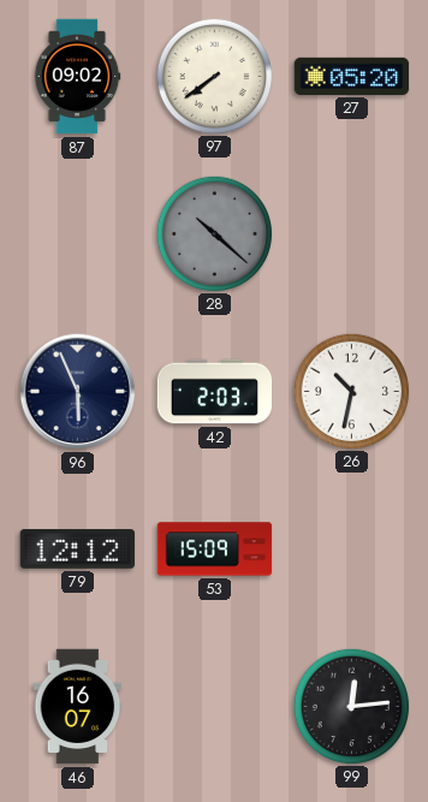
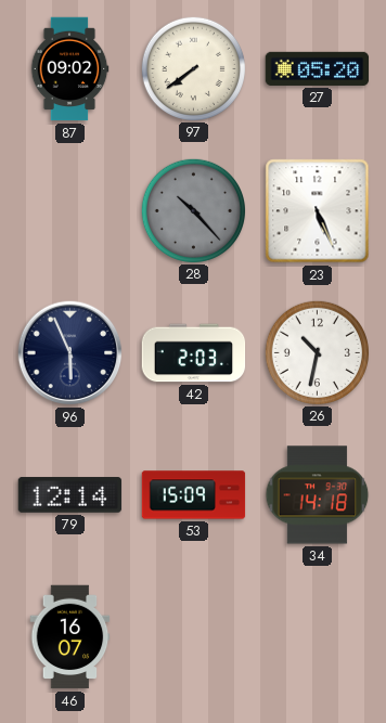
28: 10:22 -> 10:23 (193, 210)
23: none -> 5:26 (318, 211)
79: 12:12 -> 12:14 (70, 495)
34: none -> 14:18 (318, 495)
99: 12:14 -> none (351, 706)
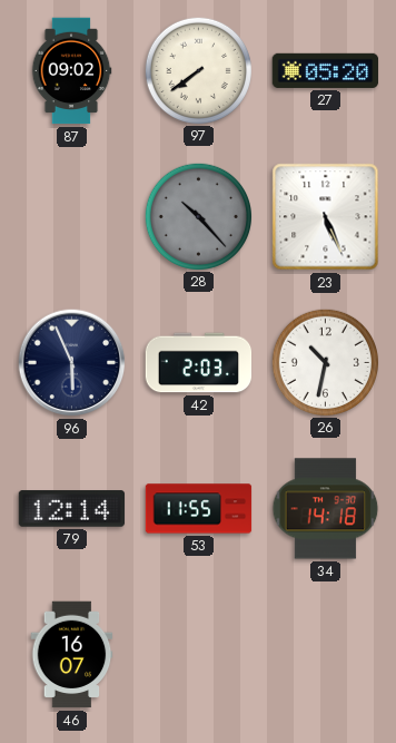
53: 15:09 -> 11:55 (199, 509)
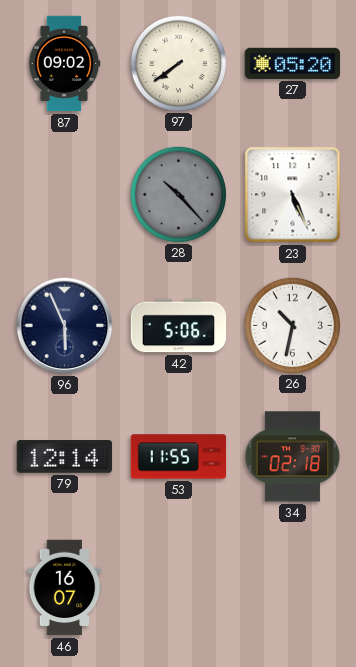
42: 2:03 -> 5:06 (179, 326)
34: 14:18 -> 02:18 (293, 457)
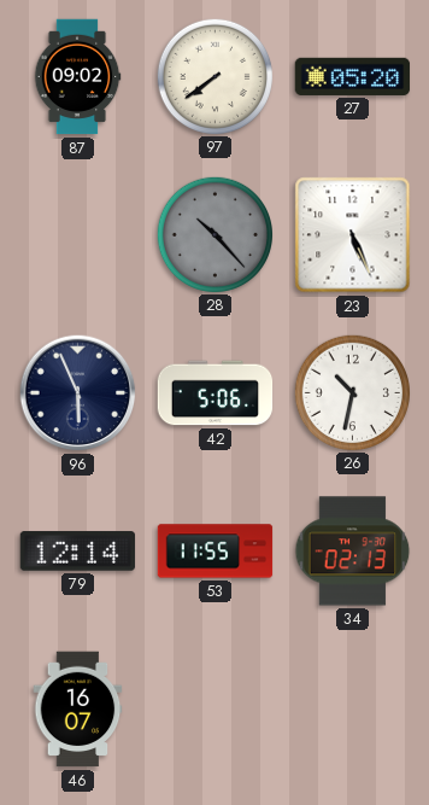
34: 02:18 -> 02:13 (353, 552)
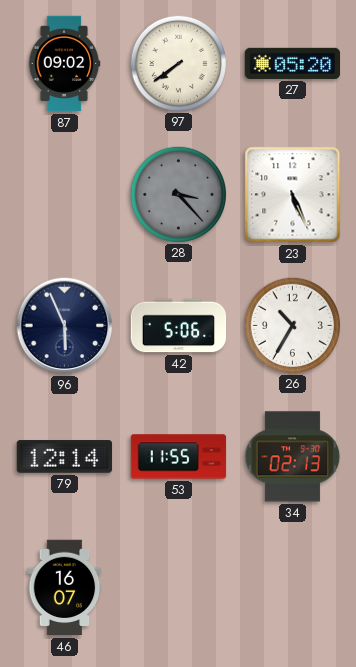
28: 10:23 -> 3:23 (178, 194)
26: 10:32 -> 10:35 (292, 325)
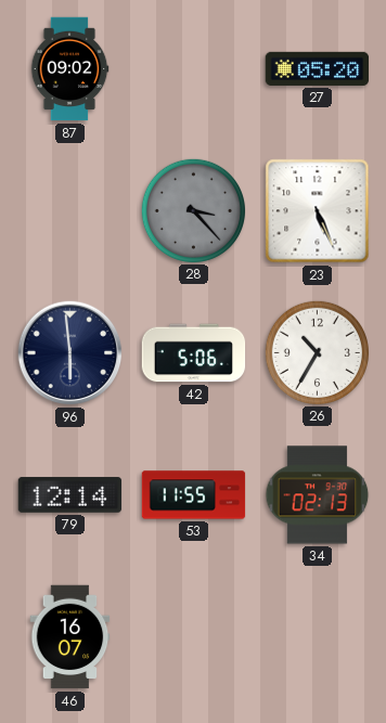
97: 7:39 -> none (178, 63)
96: 5:56 -> 5:59 (70, 353)
